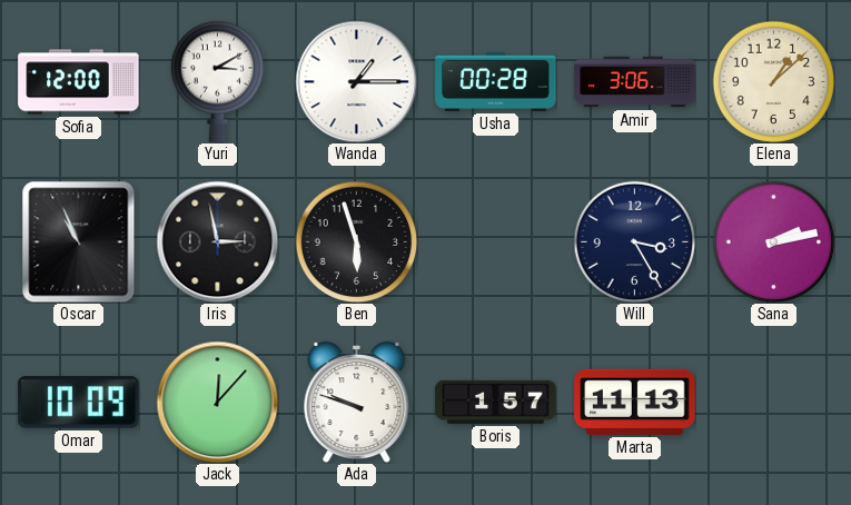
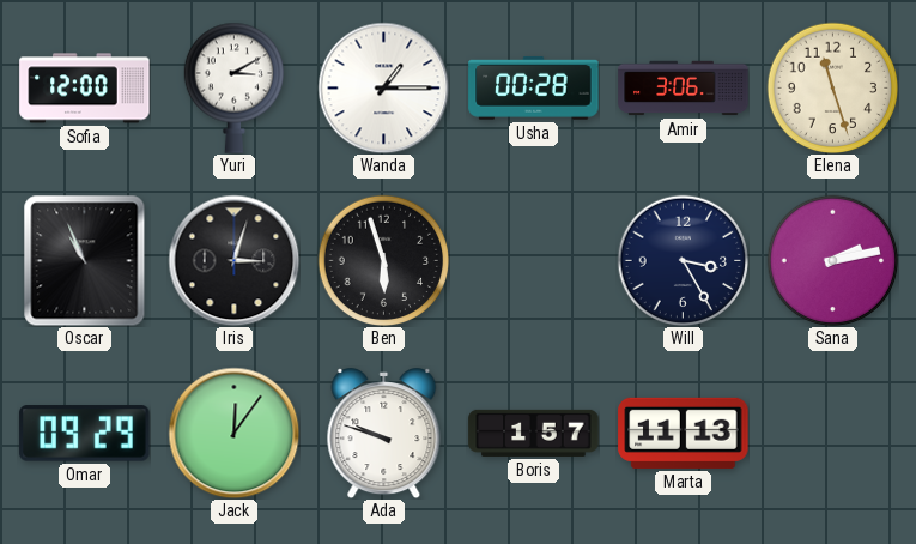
Elena: 1:08 -> 11:27 (832, 87)
Iris: 2:58 -> 3:03 (233, 260)
Omar: 10:09 -> 09:29 (85, 434)
Jack: 12:07 -> 12:06 (233, 433)
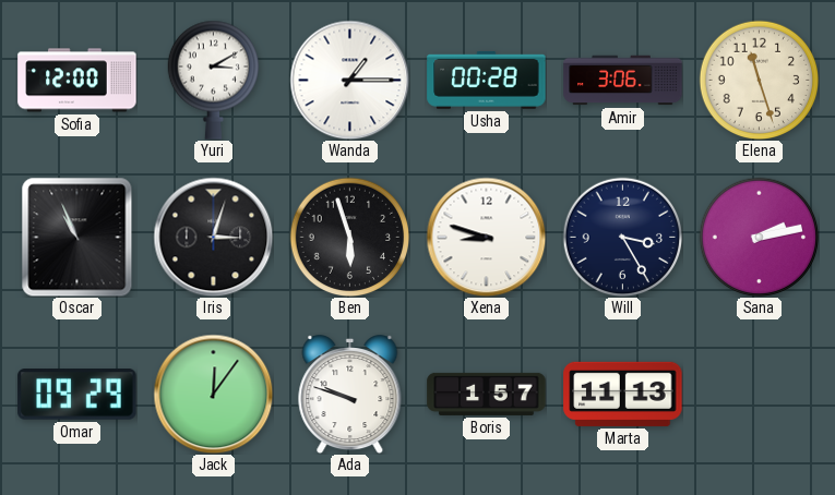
Xena: none -> 8:48 (486, 237)
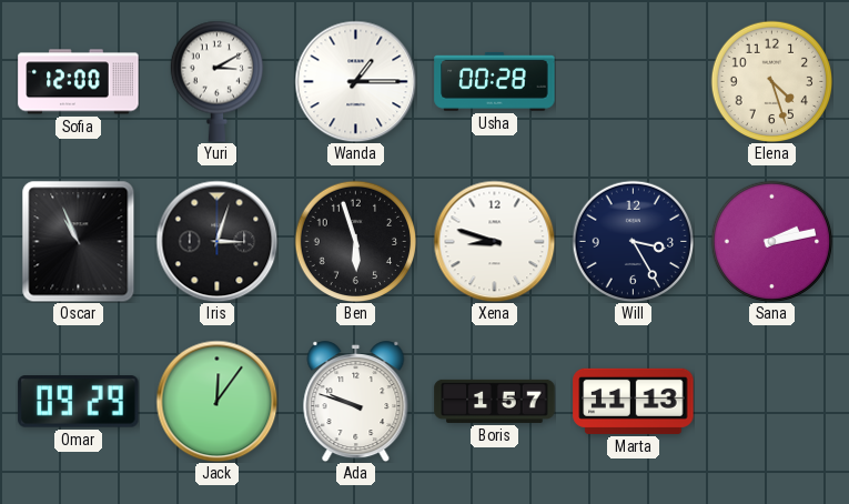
Amir: 3:06 -> none (623, 81)
Elena: 11:27 -> 4:27 (771, 81)
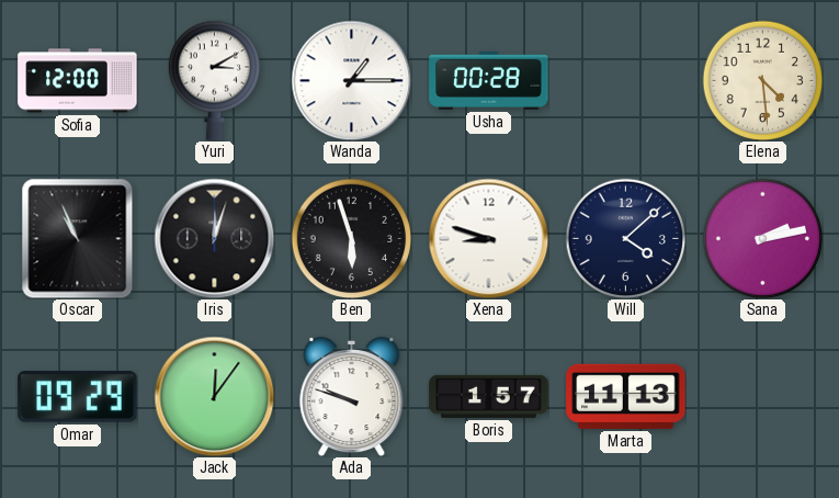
Elena: 4:27 -> 4:29 (762, 80)
Iris: 3:03 -> 12:03 (214, 238)
Will: 3:25 -> 4:08 (625, 238)
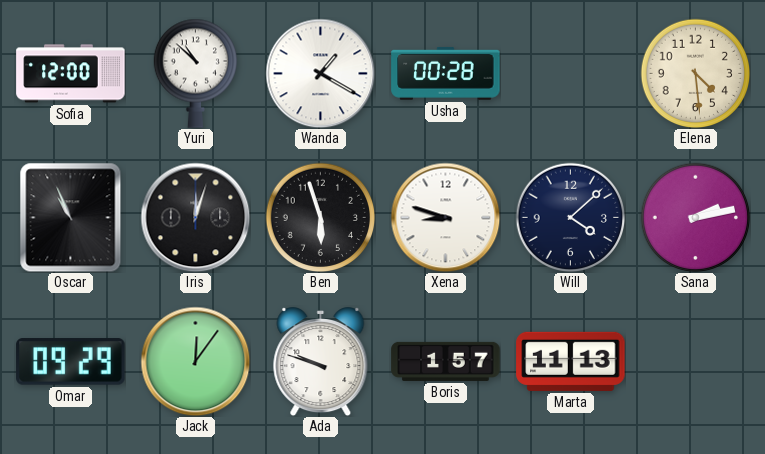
Yuri: 3:10 -> 10:52 (195, 73)
Wanda: 1:15 -> 1:20 (320, 73)
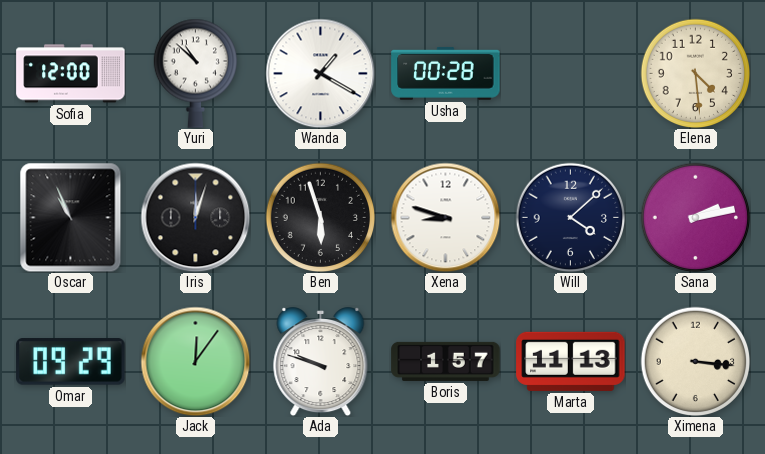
Ximena: none -> 3:16 (695, 361)
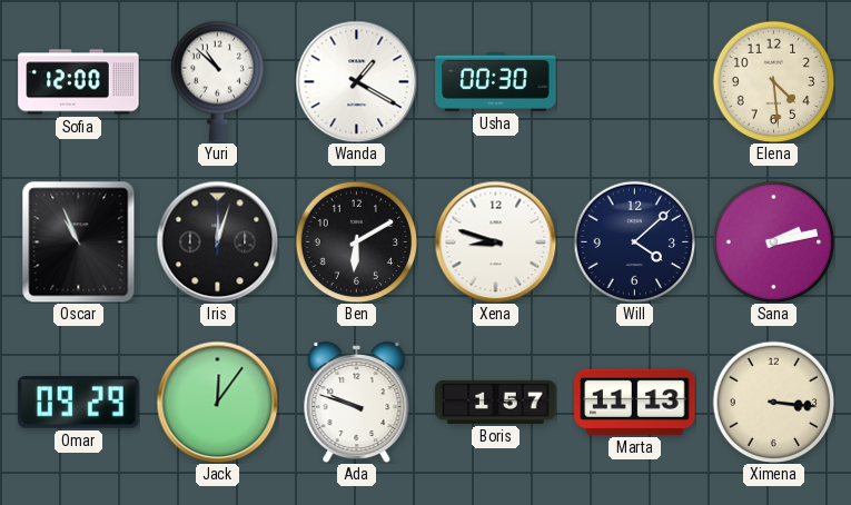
Usha: 00:28 -> 00:30 (496, 81)
Ben: 5:57 -> 6:10 (356, 241)
